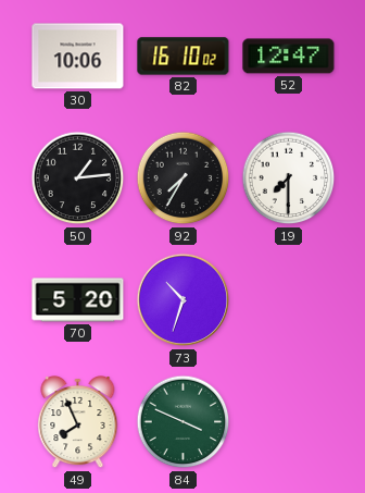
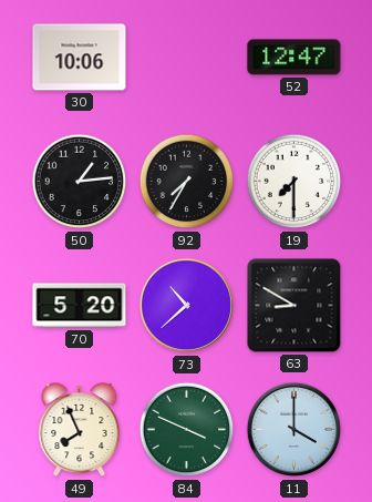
82: 16:10 -> none (184, 57)
73: 10:33 -> 10:38 (187, 306)
63: none -> 8:50 (294, 306)
11: none -> 4:00 (294, 430)
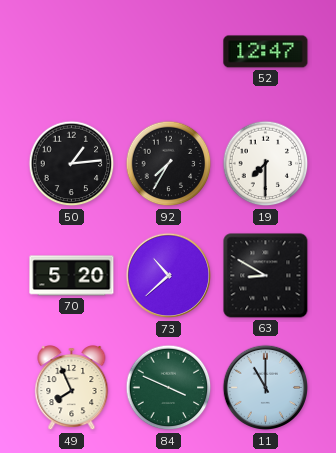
30: 10:06 -> none (80, 58)
11: 4:00 -> 11:00 (266, 388)
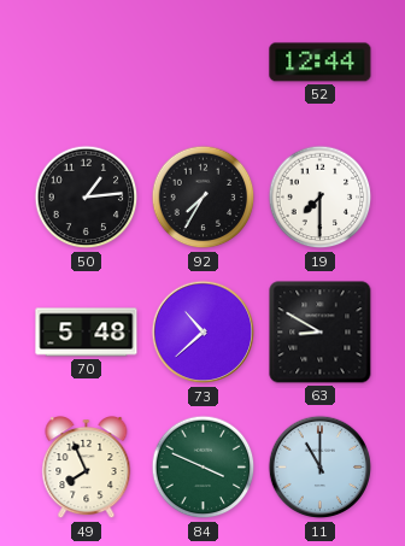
52: 12:47 -> 12:44 (321, 63)
70: 5:20 -> 5:48 (87, 333)
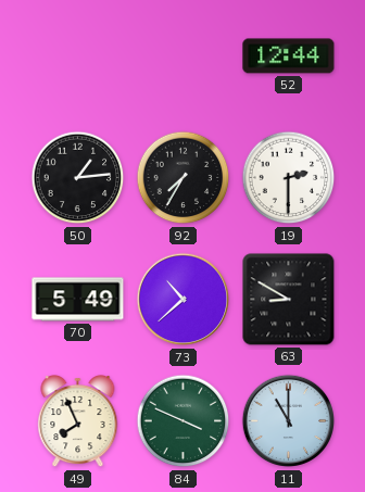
19: 7:30 -> 2:30 (289, 178)
70: 5:48 -> 5:49 (78, 300)
